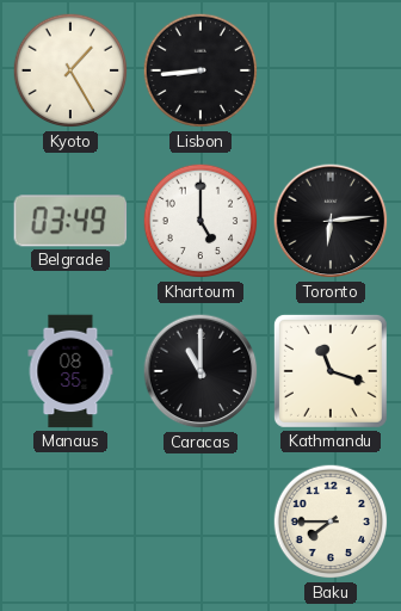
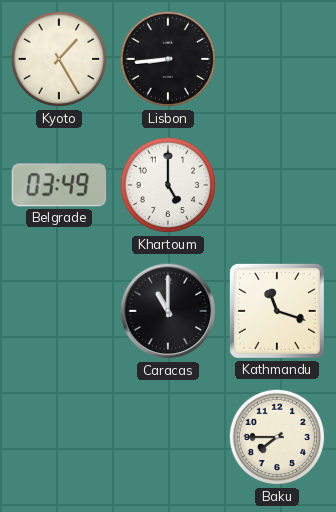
Toronto: 6:14 -> none (331, 221)
Manaus: 08:35 -> none (70, 371)
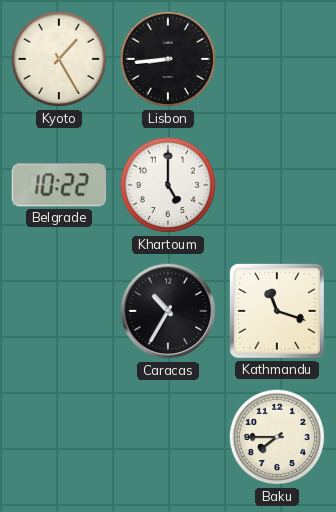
Belgrade: 03:49 -> 10:22 (59, 185)
Caracas: 11:00 -> 10:35 (168, 311)
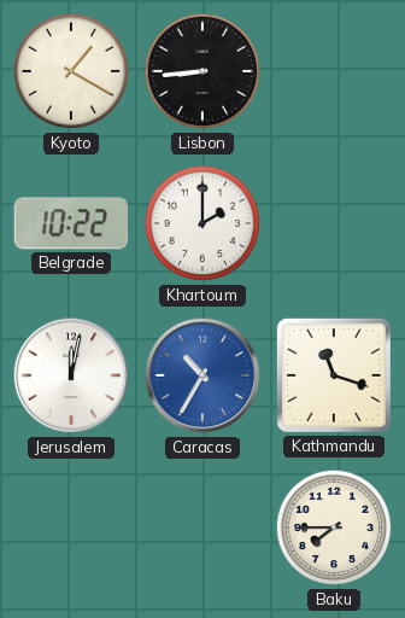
Kyoto: 1:25 -> 1:20 (71, 71)
Khartoum: 5:00 -> 2:00 (202, 223)
Jerusalem: none -> 12:02 (71, 375)
Caracas dial: black -> blue (202, 375)
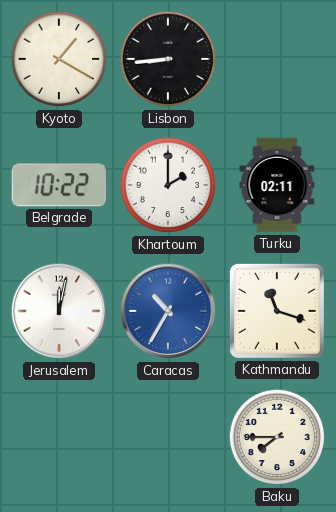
Turku: none -> 02:11 (277, 185)
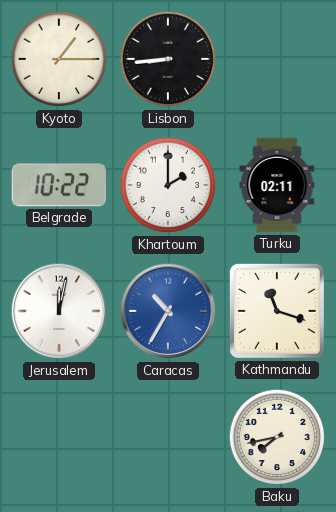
Kyoto: 1:20 -> 1:15 (59, 59)
Baku: 7:45 -> 7:43 (277, 437)
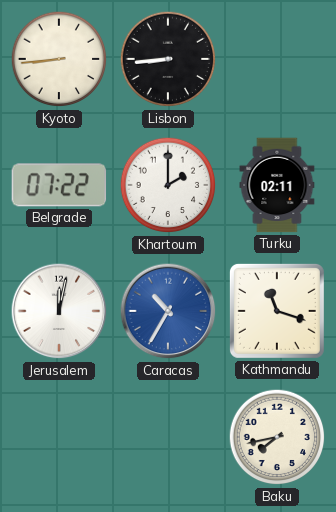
Kyoto: 1:15 -> 8:44 (59, 59)
Belgrade: 10:22 -> 07:22 (59, 185)
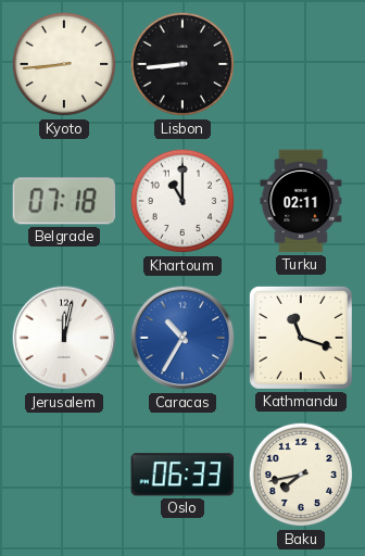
Belgrade: 07:22 -> 07:18 (64, 201)
Khartoum: 2:00 -> 11:00 (182, 201)
Oslo: none -> 06:33 (182, 475)
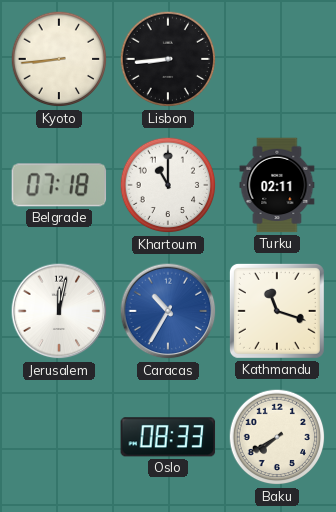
Oslo: 06:33 -> 08:33 (168, 437)
Baku: 7:43 -> 7:40 (277, 437)
